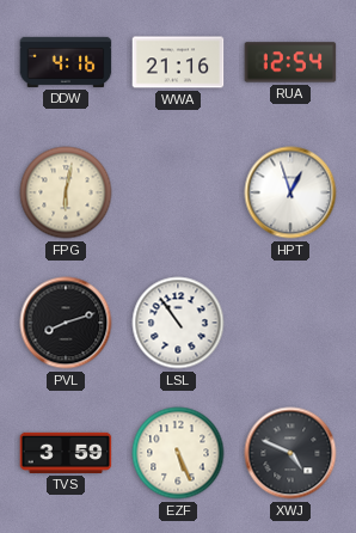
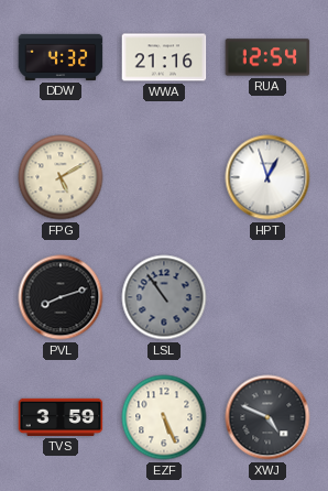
DDW: 4:16 -> 4:32 (61, 57)
FPG: 6:02 -> 5:10 (61, 177)
LSL dial: white -> grey (164, 297)
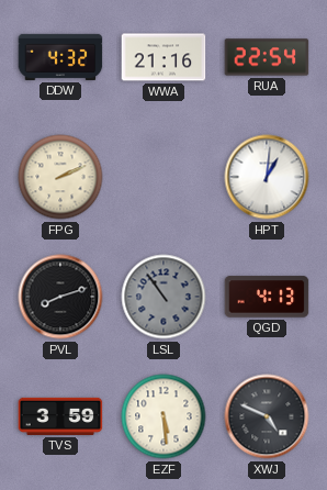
RUA: 12:54 -> 22:54 (267, 57)
FPG: 5:10 -> 2:11 (60, 177)
HPT: 12:57 -> 1:01 (267, 177)
QGD: none -> 4:13 (267, 297)
EZF: 5:26 -> 5:29 (163, 416)
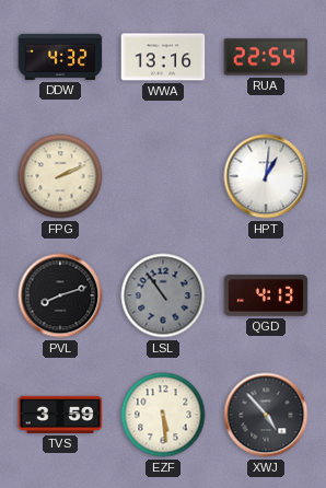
WWA: 21:16 -> 13:16 (163, 57)
XWJ: 4:49 -> 4:53 (266, 415)
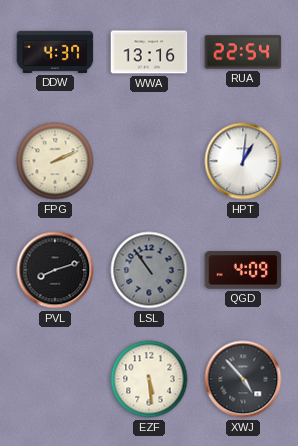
DDW: 4:32 -> 4:37 (55, 52)
QGD: 4:13 -> 4:09 (243, 270)
TVS: 3:59 -> none (60, 415)
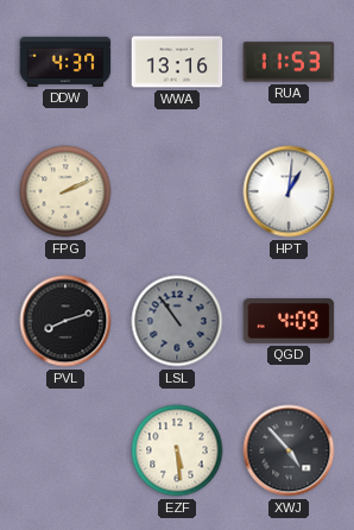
RUA: 22:54 -> 11:53 (289, 62)
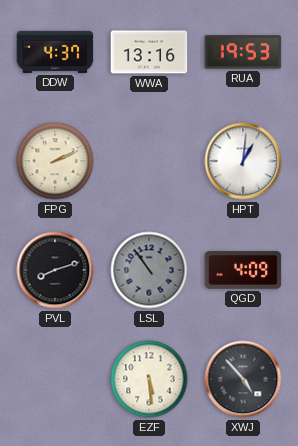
RUA: 11:53 -> 19:53 (243, 52)
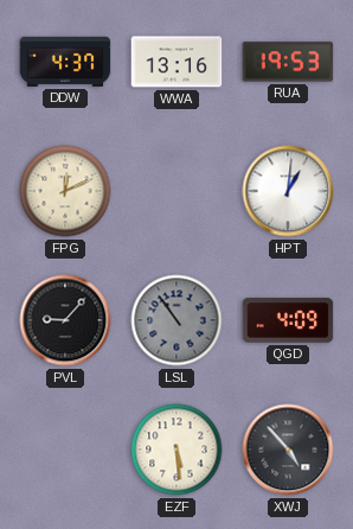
FPG: 2:11 -> 12:11 (65, 191)
PVL: 8:12 -> 9:07 (65, 320)
